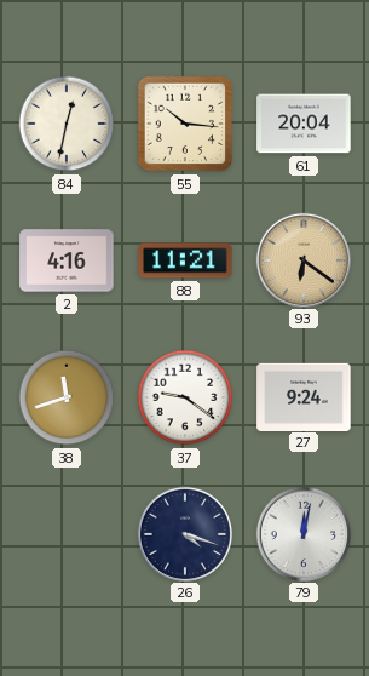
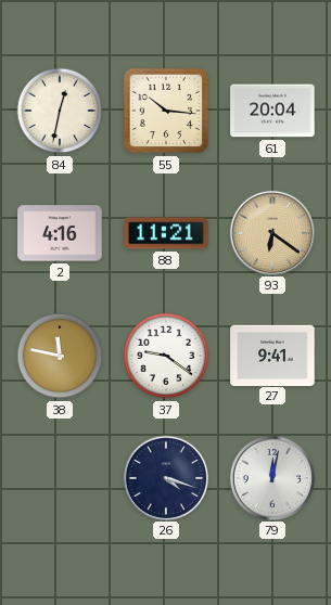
38: 11:42 -> 11:47 (60, 356)
27: 9:24 -> 9:41 (272, 355)
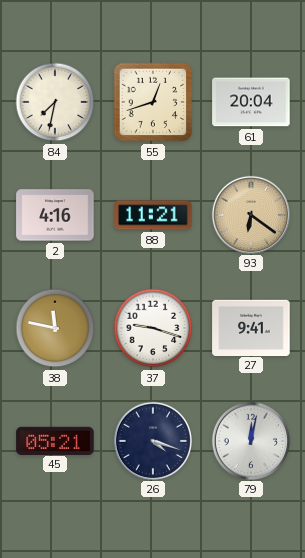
84: 12:32 -> 7:32 (55, 102)
55: 10:16 -> 12:42 (153, 102)
37: 9:21 -> 9:18 (153, 328)
45: none -> 05:21 (55, 440)
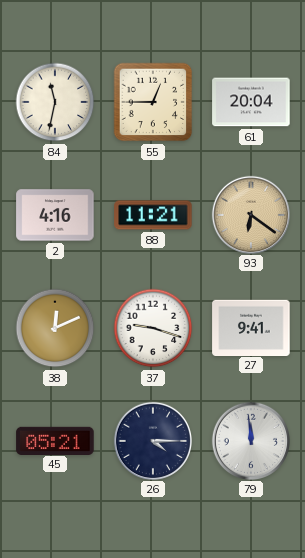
84: 7:32 -> 11:32 (55, 102)
55: 12:42 -> 12:45 (153, 102)
38: 11:47 -> 12:11 (55, 328)
26: 4:18 -> 4:15 (152, 440)
79: 12:02 -> 11:59 (250, 440)
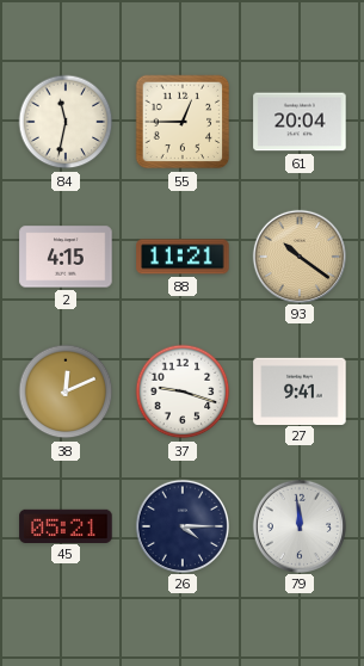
2: 4:16 -> 4:15 (66, 257)
93: 6:21 -> 10:21 (298, 255)
